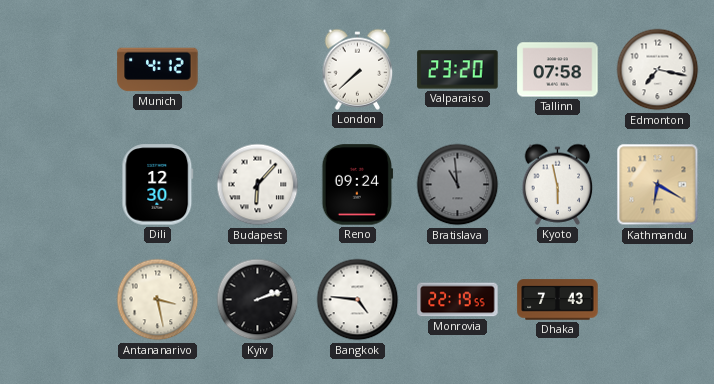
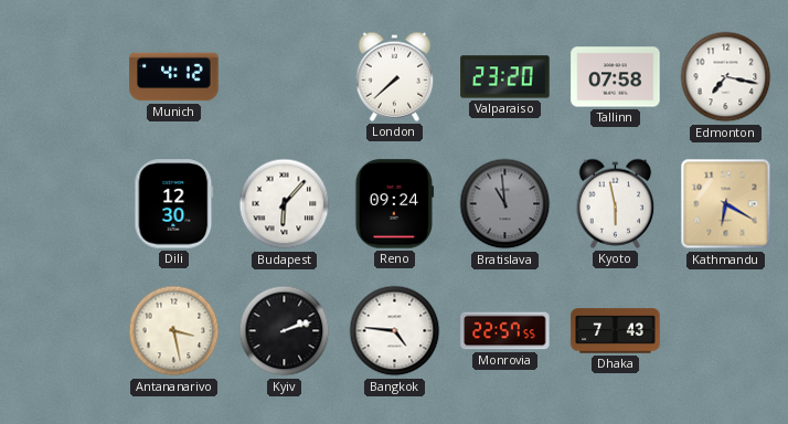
Monrovia: 22:19 -> 22:57 (505, 331)
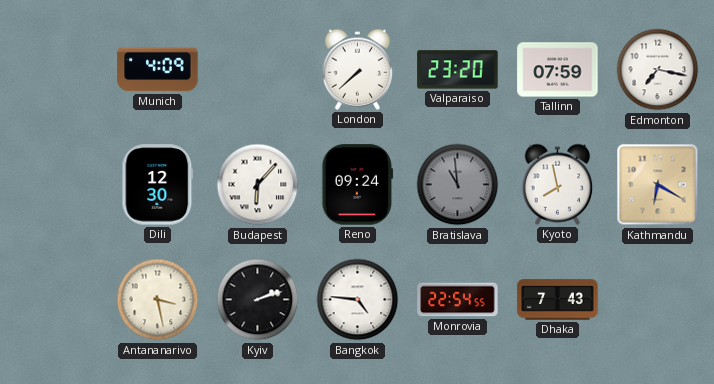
Munich: 4:12 -> 4:09 (158, 70)
Tallinn: 07:58 -> 07:59 (558, 70)
Kyoto: 5:58 -> 7:58 (558, 184)
Monrovia: 22:57 -> 22:54 (458, 300)
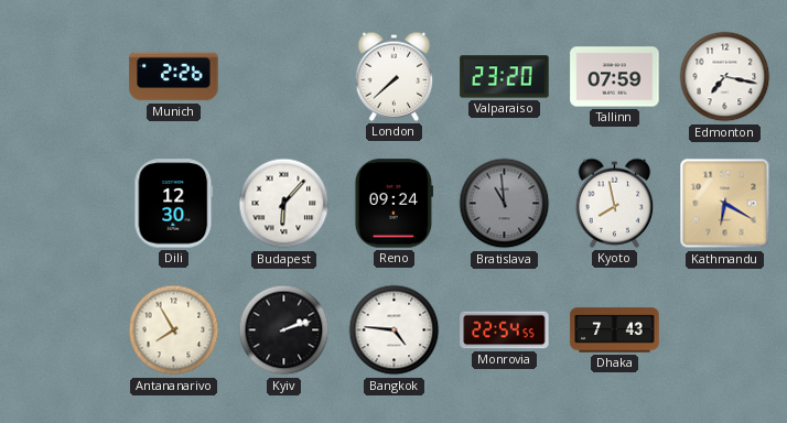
Munich: 4:09 -> 2:26 (174, 77)
Antananarivo: 3:28 -> 7:55 (174, 330)
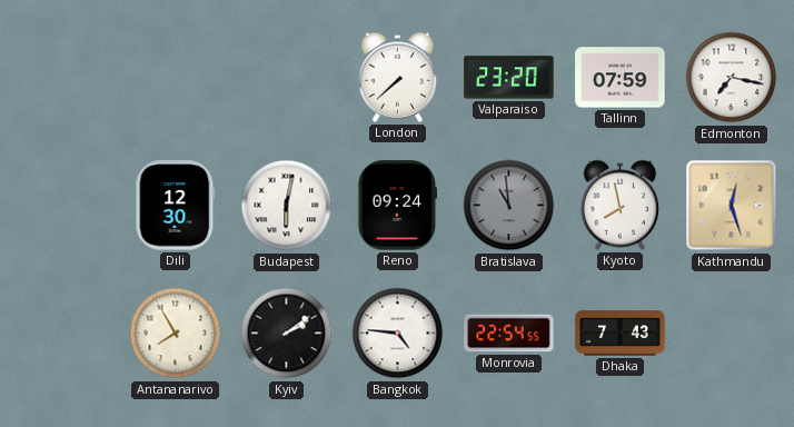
Munich: 2:26 -> none (174, 77)
Budapest: 6:07 -> 6:02 (287, 206)
Kathmandu: 6:20 -> 12:27 (732, 206)
Kyiv: 2:12 -> 2:09 (287, 334)
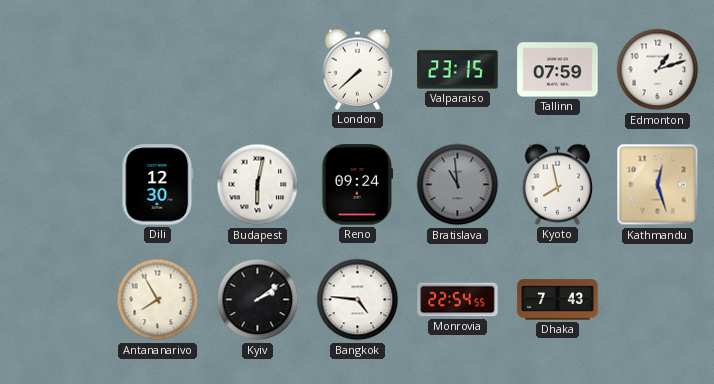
Valparaiso: 23:20 -> 23:15 (458, 70)
Edmonton: 7:17 -> 1:12 (658, 70)
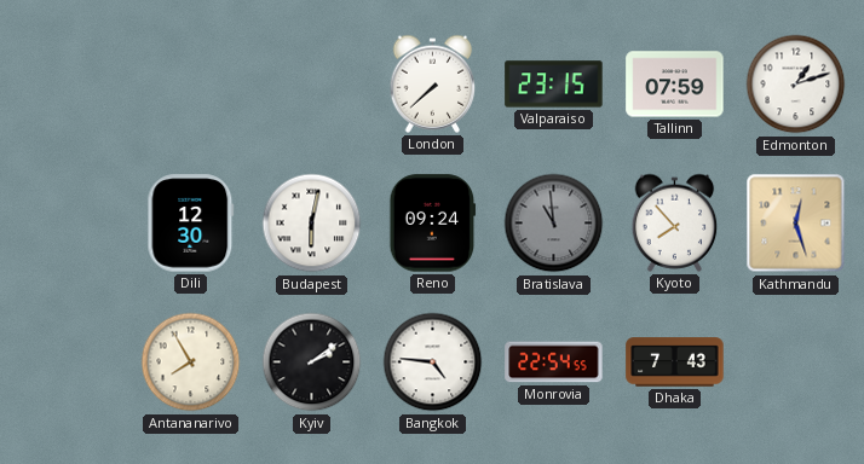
Kyoto: 7:58 -> 7:53 (675, 222)
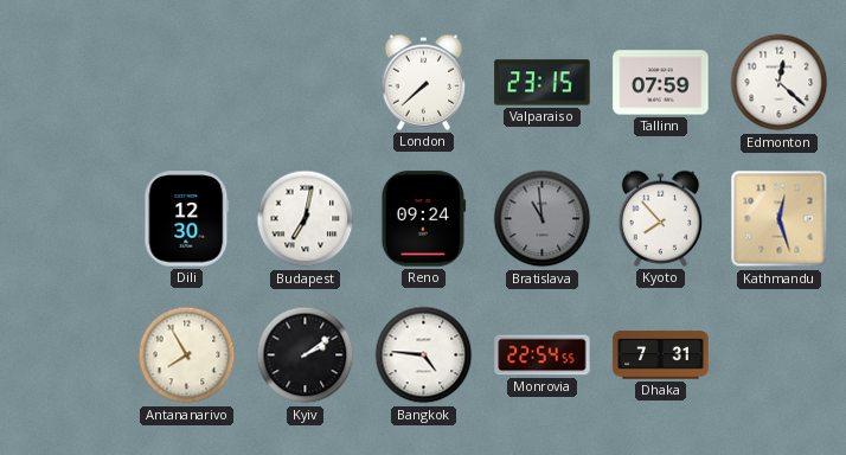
Edmonton: 1:12 -> 12:22 (780, 83)
Budapest: 6:02 -> 7:02 (306, 219)
Dhaka: 7:43 -> 7:31 (661, 355)
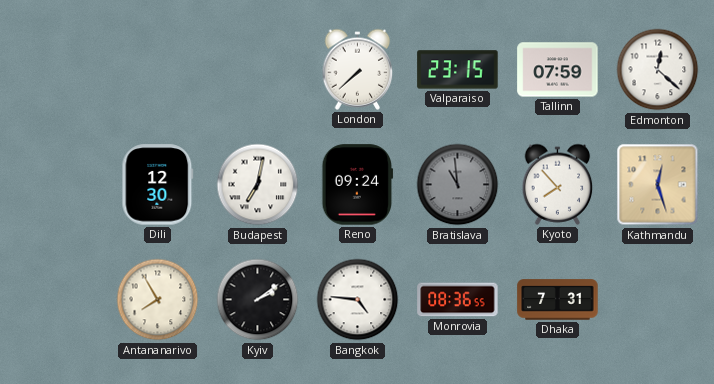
Monrovia: 22:54 -> 08:36 (458, 300)
